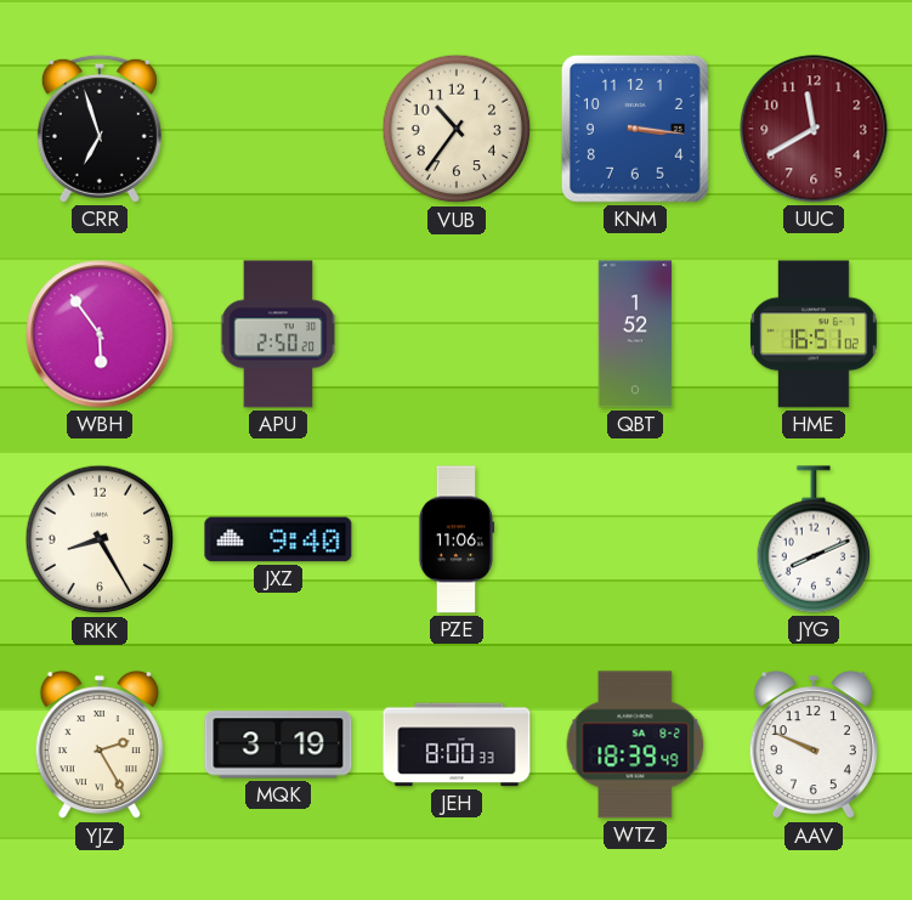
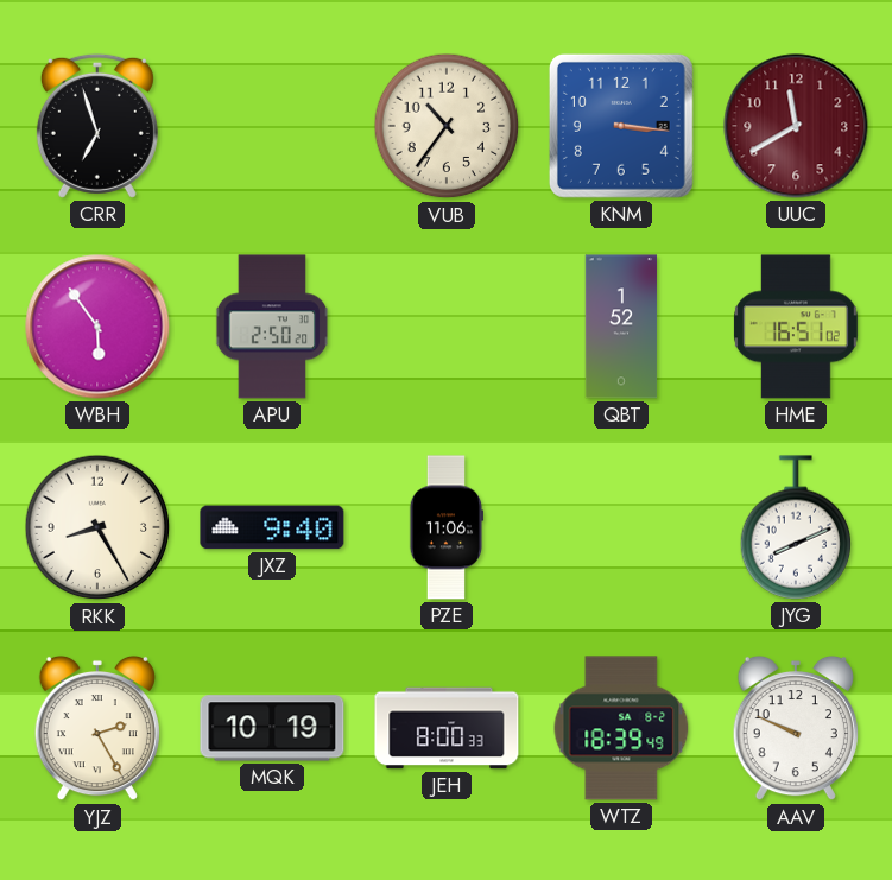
MQK: 3:19 -> 10:19 (272, 728)
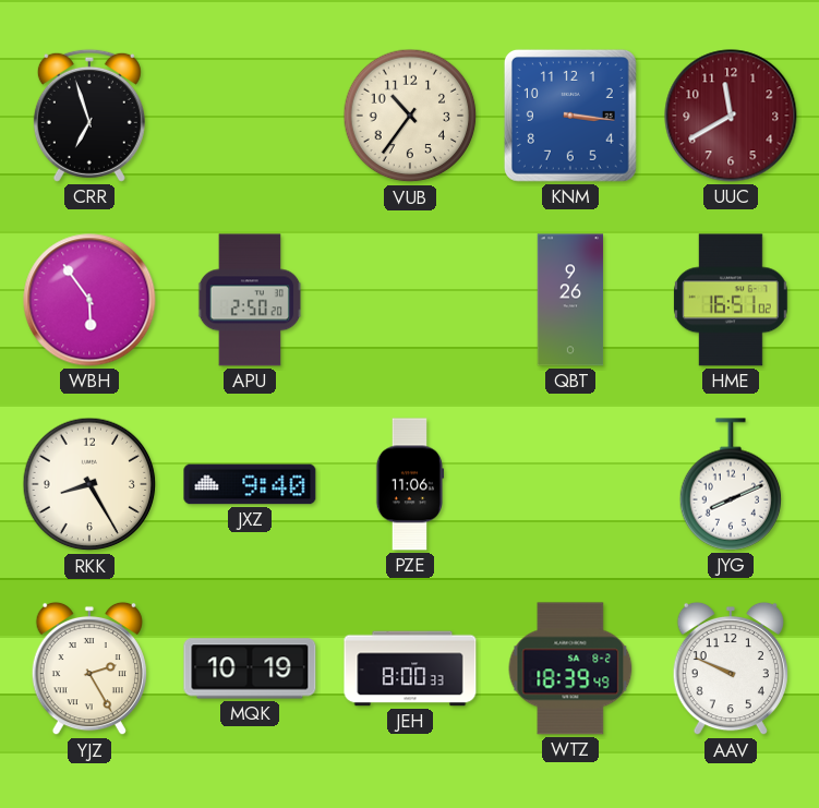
QBT: 1:52 -> 9:26 (570, 300)
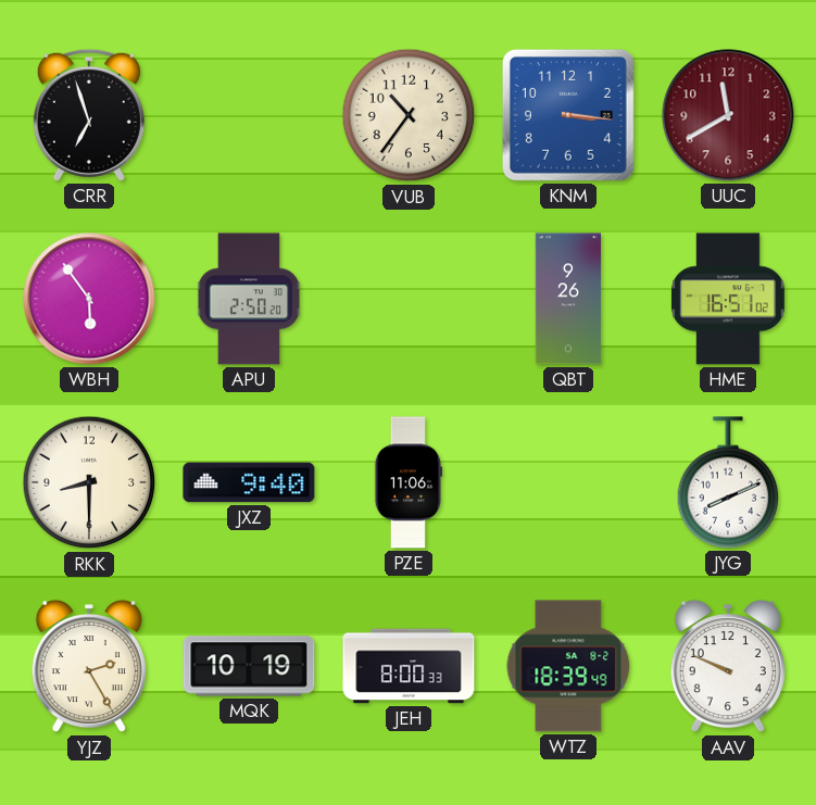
RKK: 8:25 -> 8:30 (89, 482)
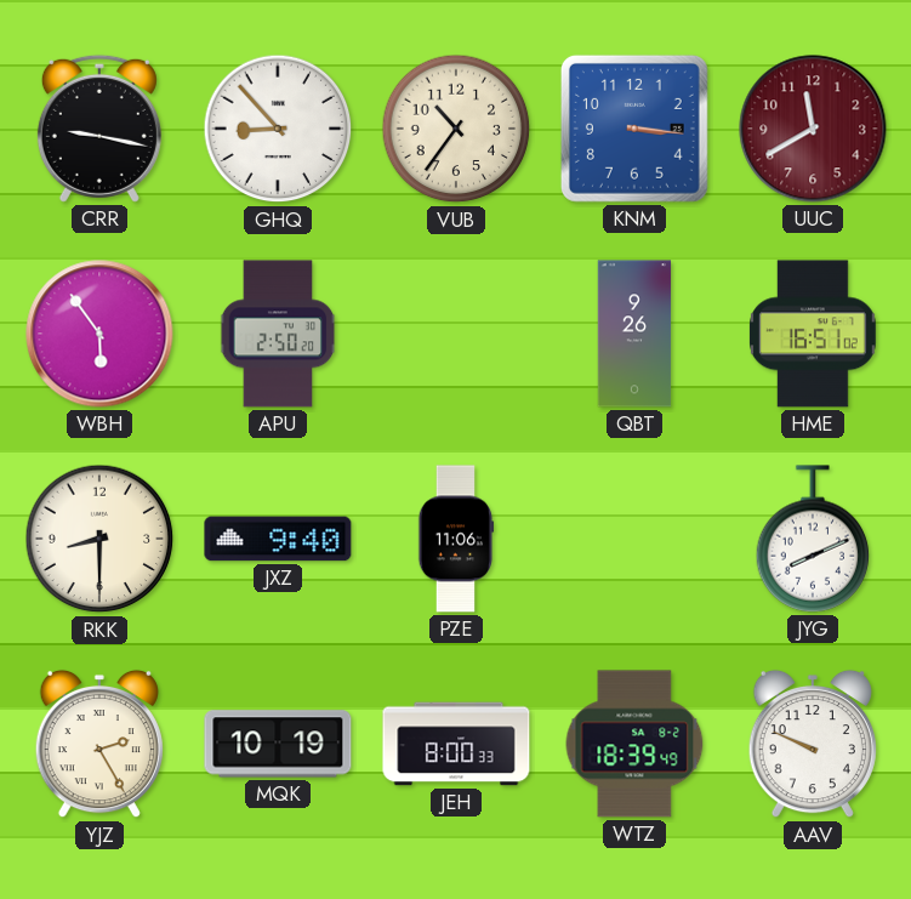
CRR: 6:57 -> 9:17 (99, 129)
GHQ: none -> 8:53 (278, 129)
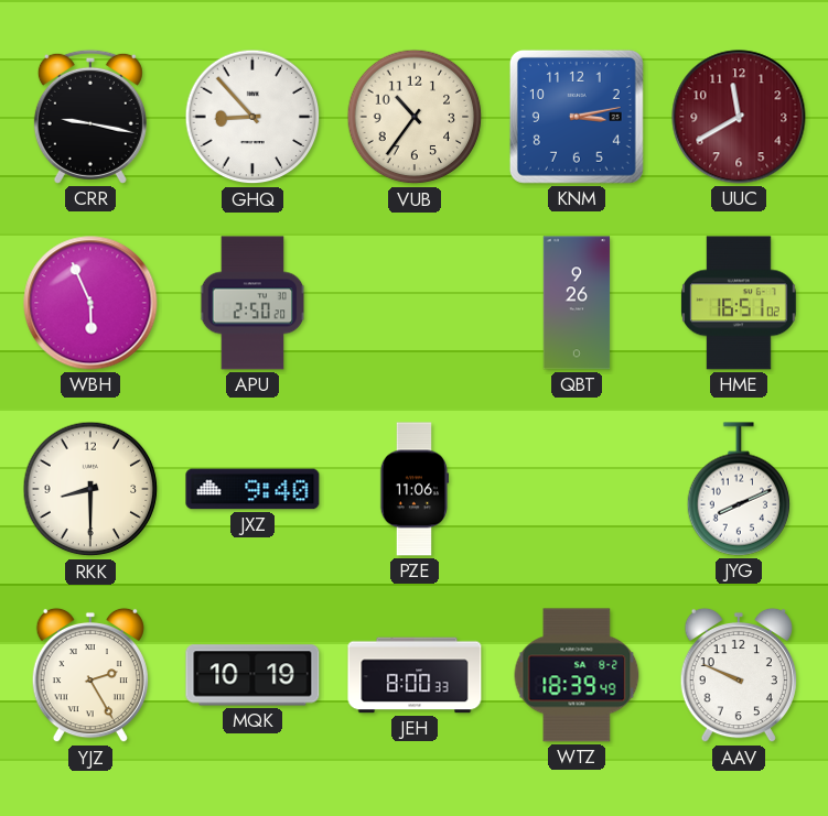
KNM: 3:16 -> 3:13 (577, 117)
WBH: 5:54 -> 5:56 (90, 303)
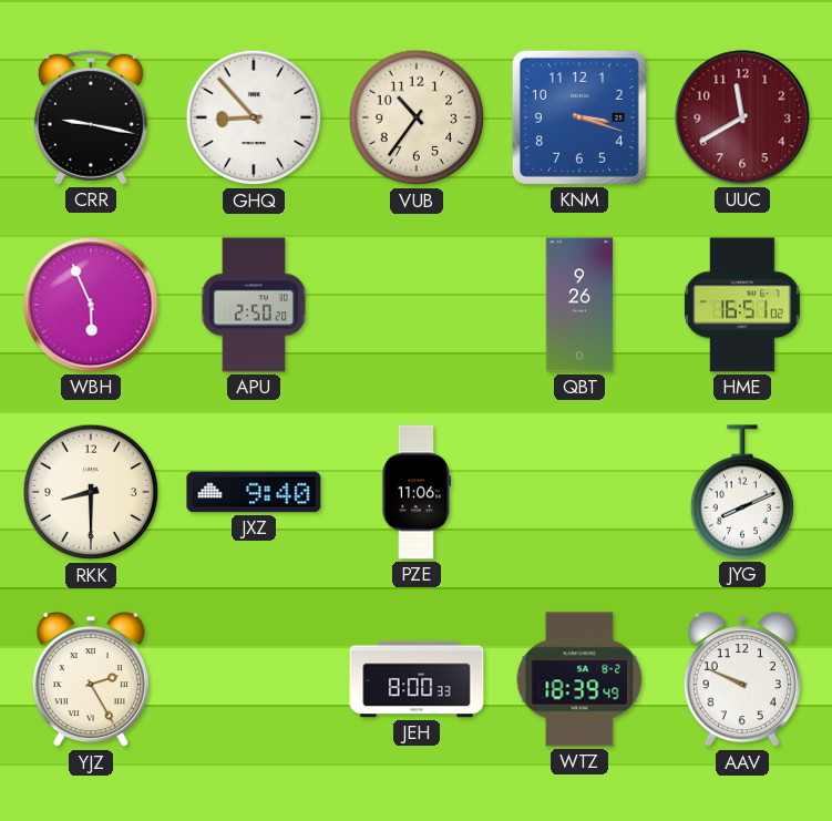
KNM: 3:13 -> 3:18 (579, 117)
MQK: 10:19 -> none (252, 675)
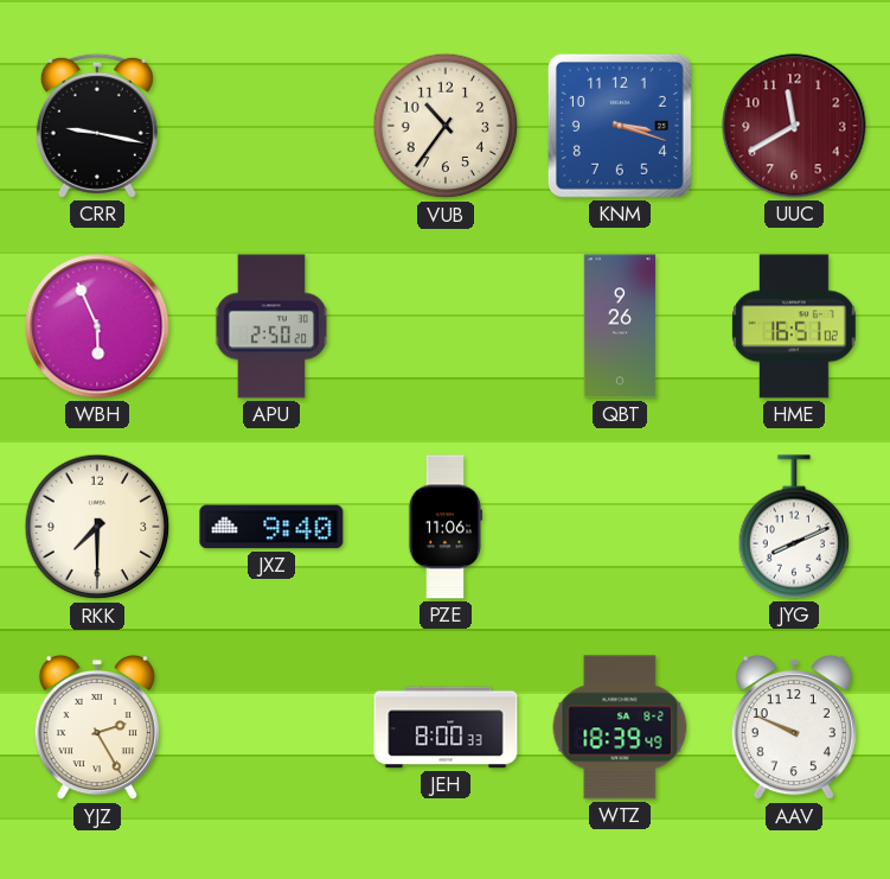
GHQ: 8:53 -> none (254, 117)
RKK: 8:30 -> 7:30 (97, 527)
